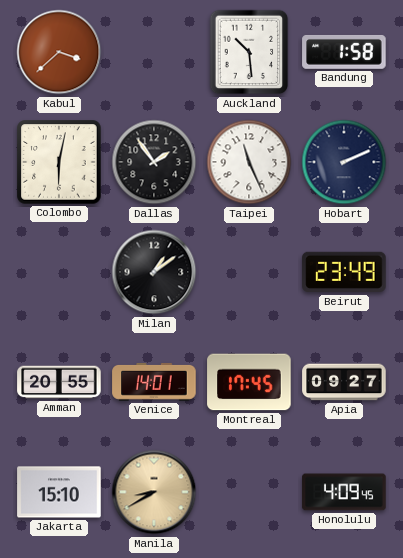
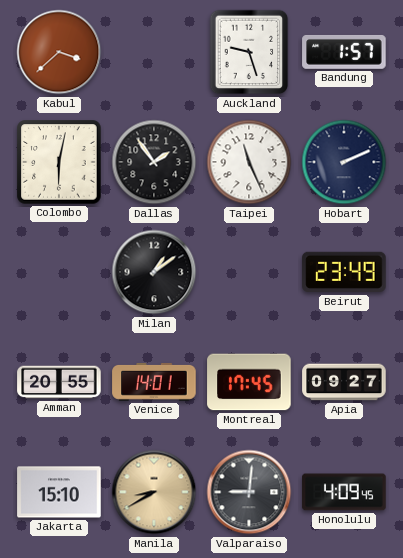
Auckland: 10:29 -> 9:27 (249, 52)
Bandung: 1:58 -> 1:57 (344, 52)
Valparaiso: none -> 9:01 (249, 492)
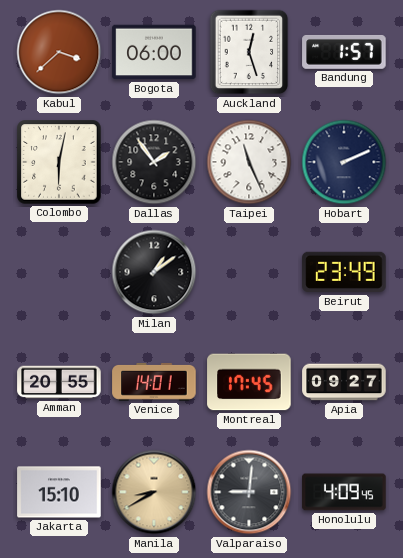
Bogota: none -> 06:00 (154, 52)
Auckland: 9:27 -> 12:27 (249, 52)
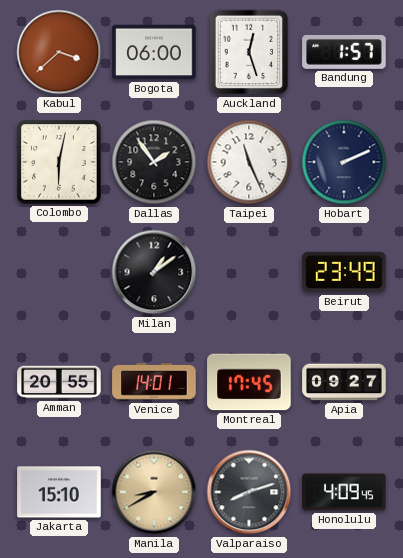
Valparaiso: 9:01 -> 8:12 (249, 492)
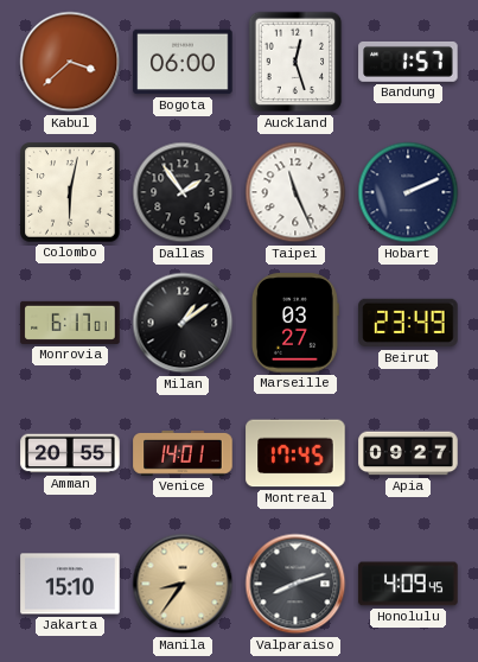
Monrovia: none -> 6:17 (70, 323)
Marseille: none -> 03:27 (295, 323)
Manila: 8:40 -> 8:36 (183, 584)
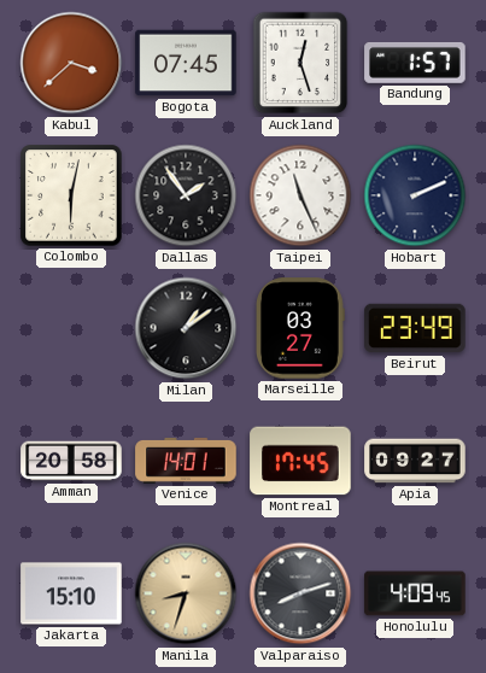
Bogota: 06:00 -> 07:45 (186, 63)
Monrovia: 6:17 -> none (70, 323)
Amman: 20:55 -> 20:58 (71, 461)
Manila: 8:36 -> 8:33 (186, 593)
